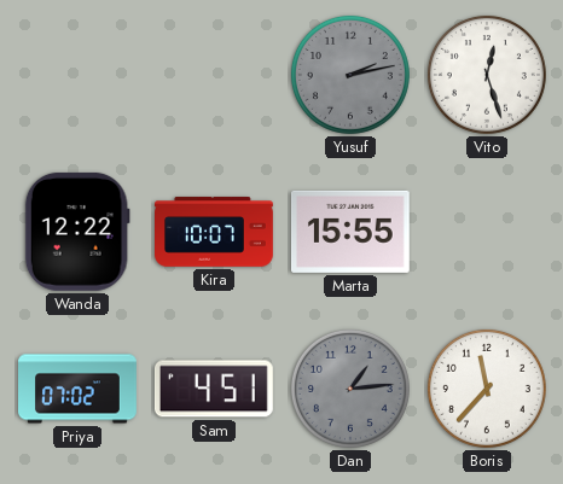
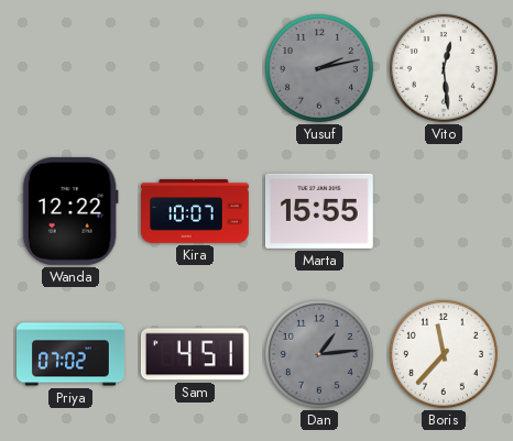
Vito: 12:27 -> 12:29 (444, 68)
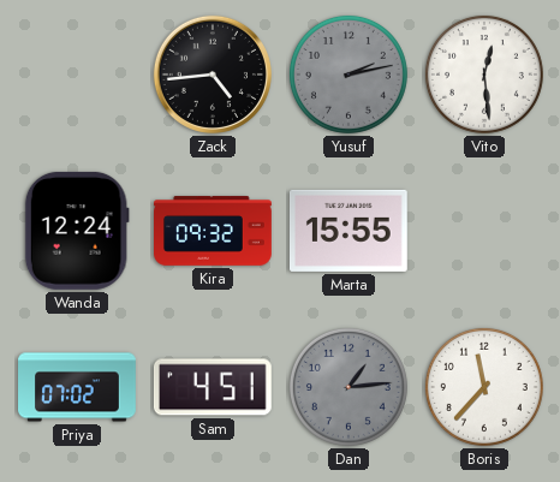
Zack: none -> 4:44 (213, 75)
Wanda: 12:22 -> 12:24 (77, 231)
Kira: 10:07 -> 09:32 (214, 231)
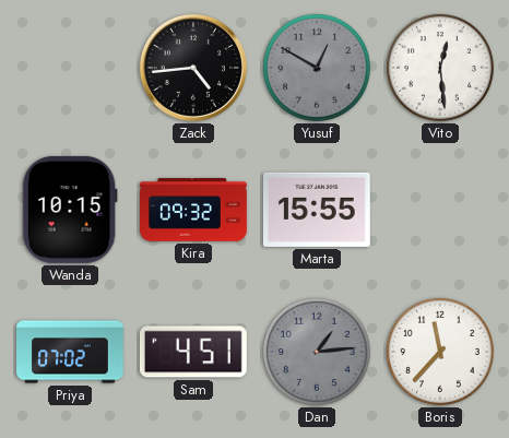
Yusuf: 2:13 -> 12:50 (317, 68)
Wanda: 12:24 -> 10:15 (70, 210)
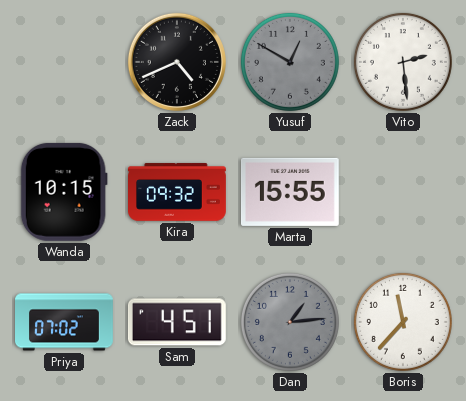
Zack: 4:44 -> 4:41 (177, 62)
Vito: 12:29 -> 2:29 (403, 62)
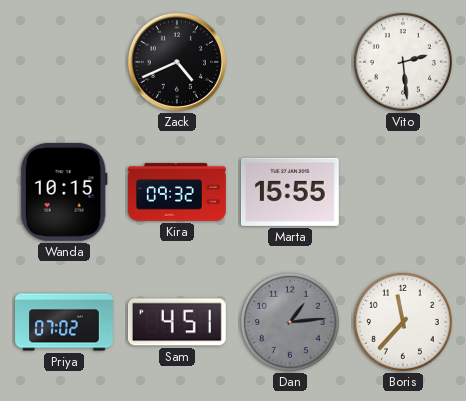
Yusuf: 12:50 -> none (290, 62)
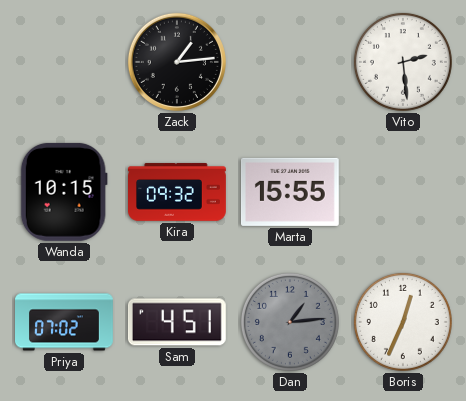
Zack: 4:41 -> 1:14 (177, 62)
Boris: 11:37 -> 12:34 (403, 322)
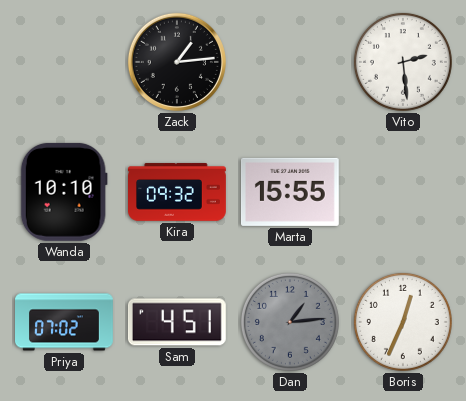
Wanda: 10:15 -> 10:10 (64, 192)
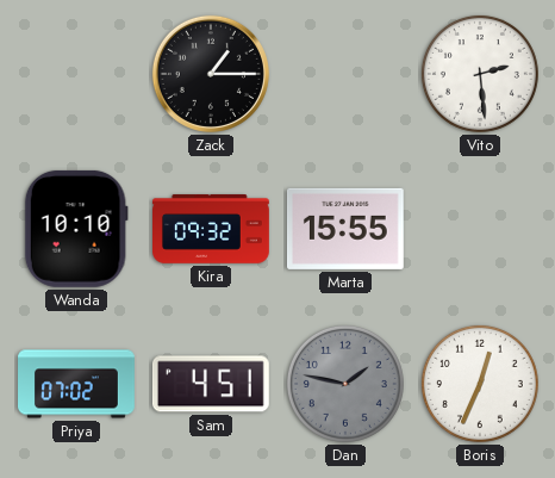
Zack: 1:14 -> 1:15 (211, 74)
Dan: 1:14 -> 1:47 (345, 384)
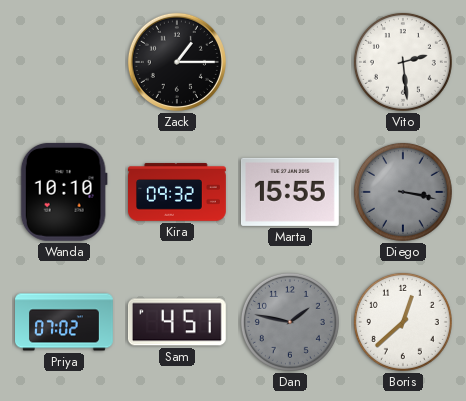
Diego: none -> 3:17 (403, 192)
Boris: 12:34 -> 12:38 (403, 322)
